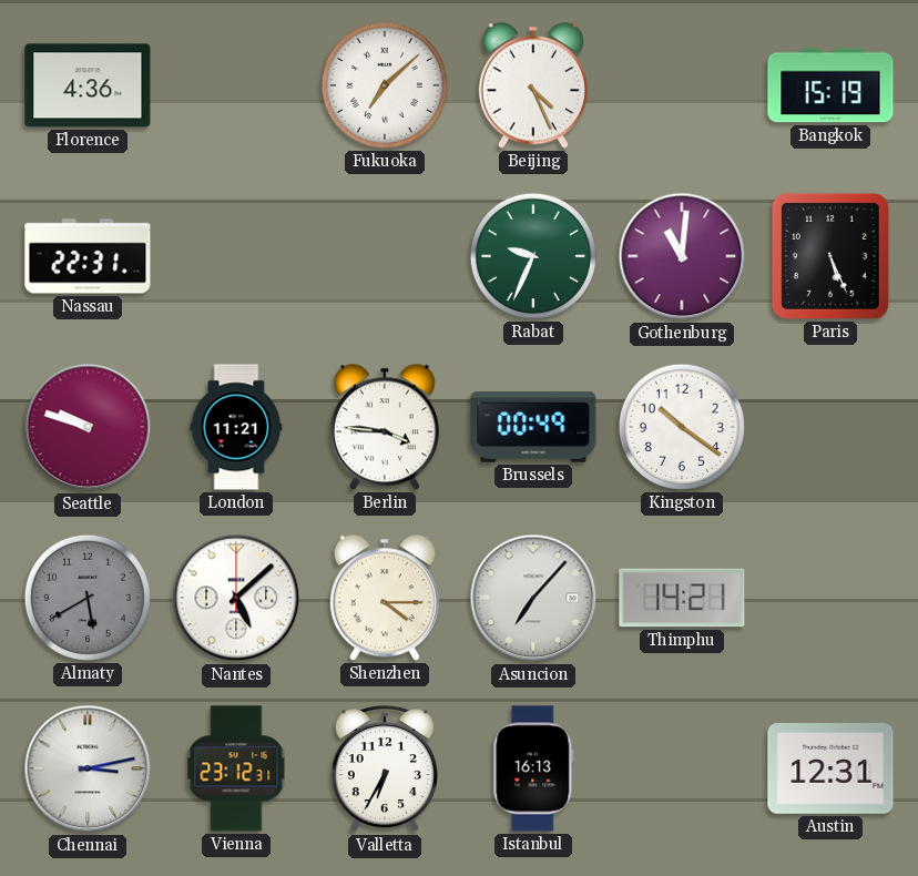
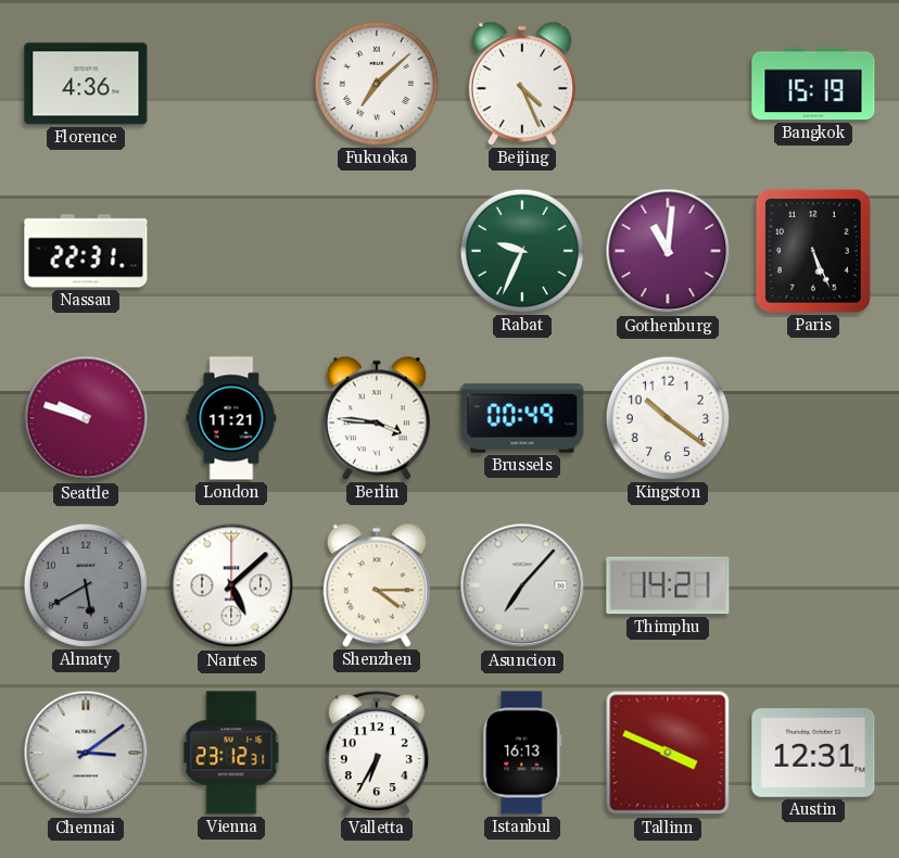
Chennai: 3:13 -> 3:09 (86, 753)
Tallinn: none -> 3:49 (668, 753)
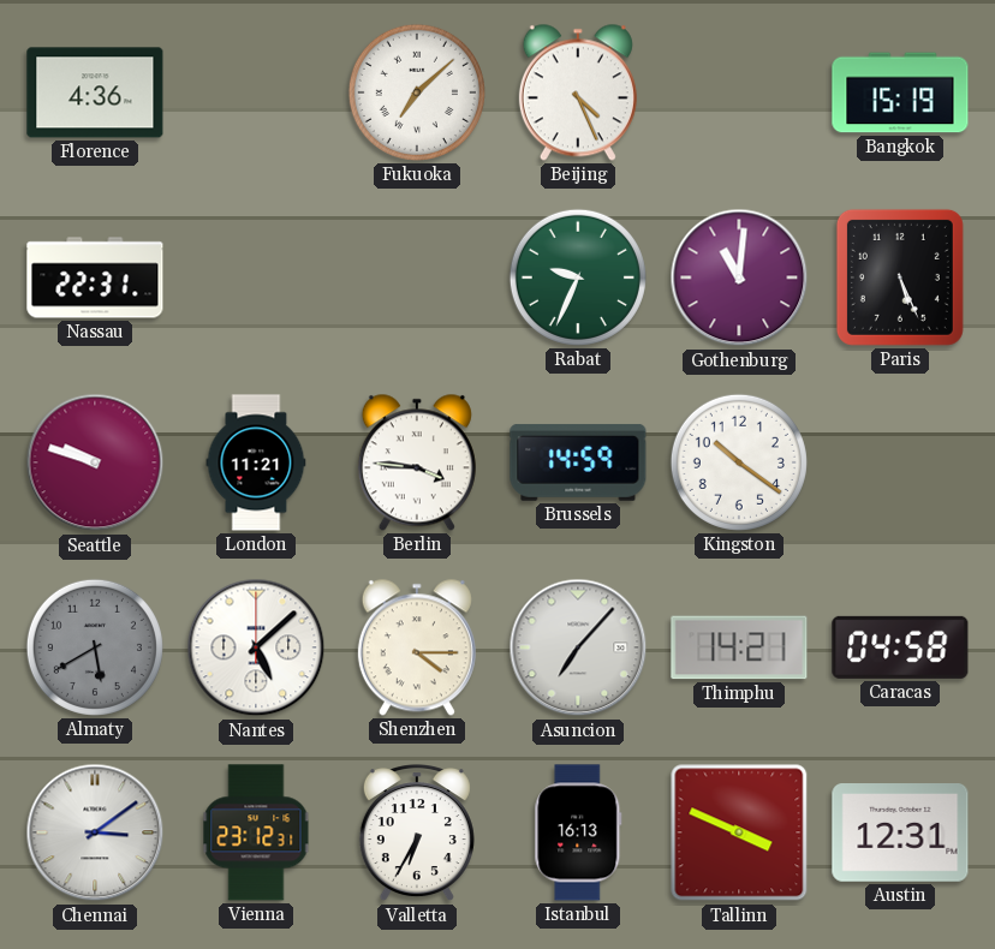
Brussels: 00:49 -> 14:59 (578, 462)
Caracas: none -> 04:58 (900, 647)
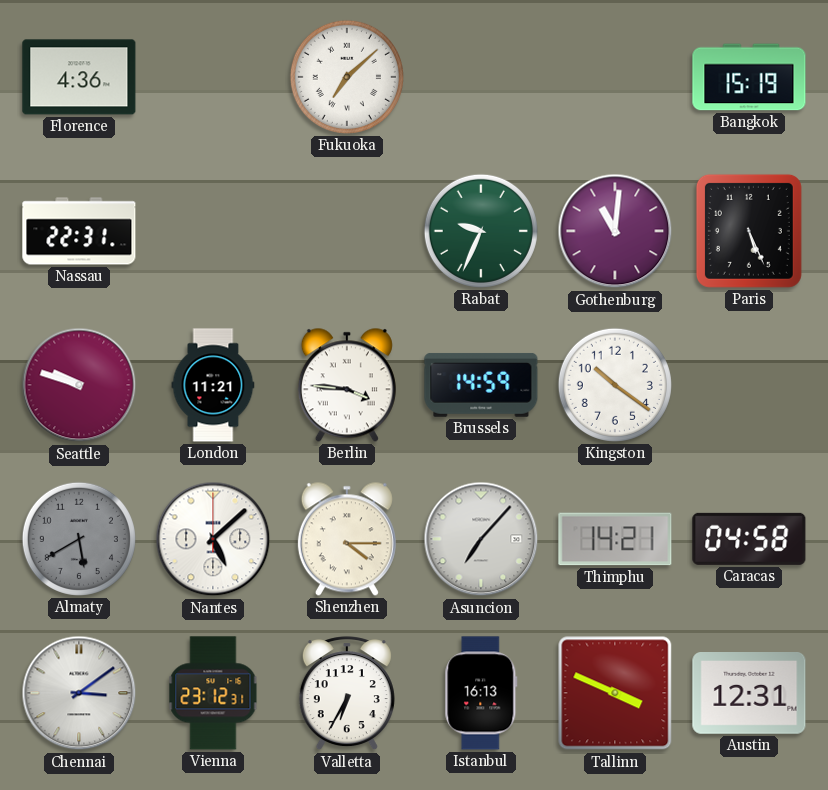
Beijing: 4:26 -> none (578, 92)
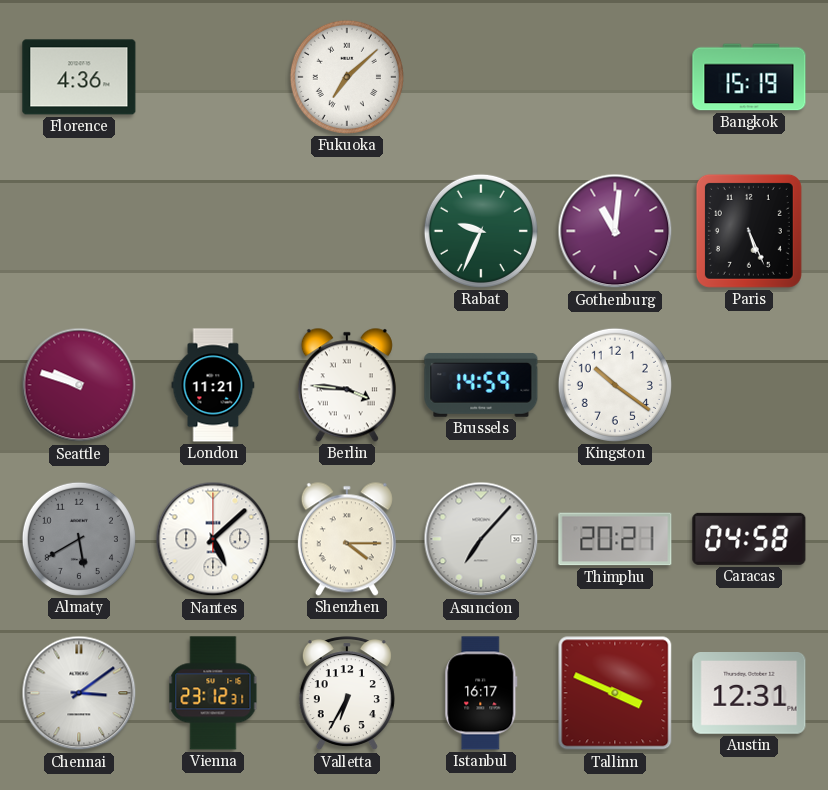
Nassau: 22:31 -> none (79, 231)
Thimphu: 14:21 -> 20:21 (615, 539)
Istanbul: 16:13 -> 16:17 (481, 693)
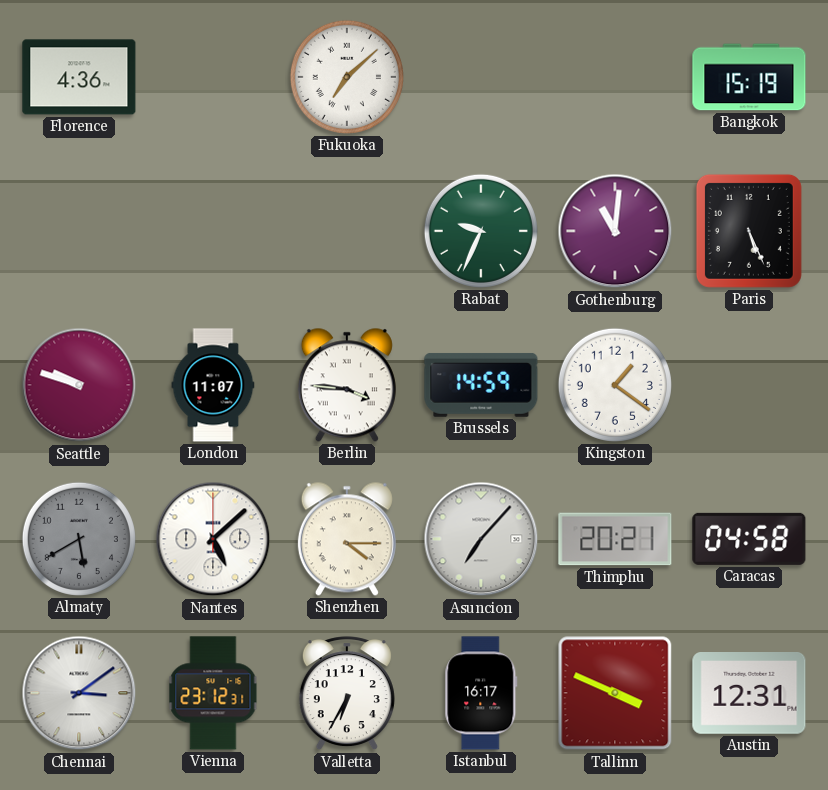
London: 11:21 -> 11:07 (213, 385)
Kingston: 10:21 -> 1:21 (615, 385)
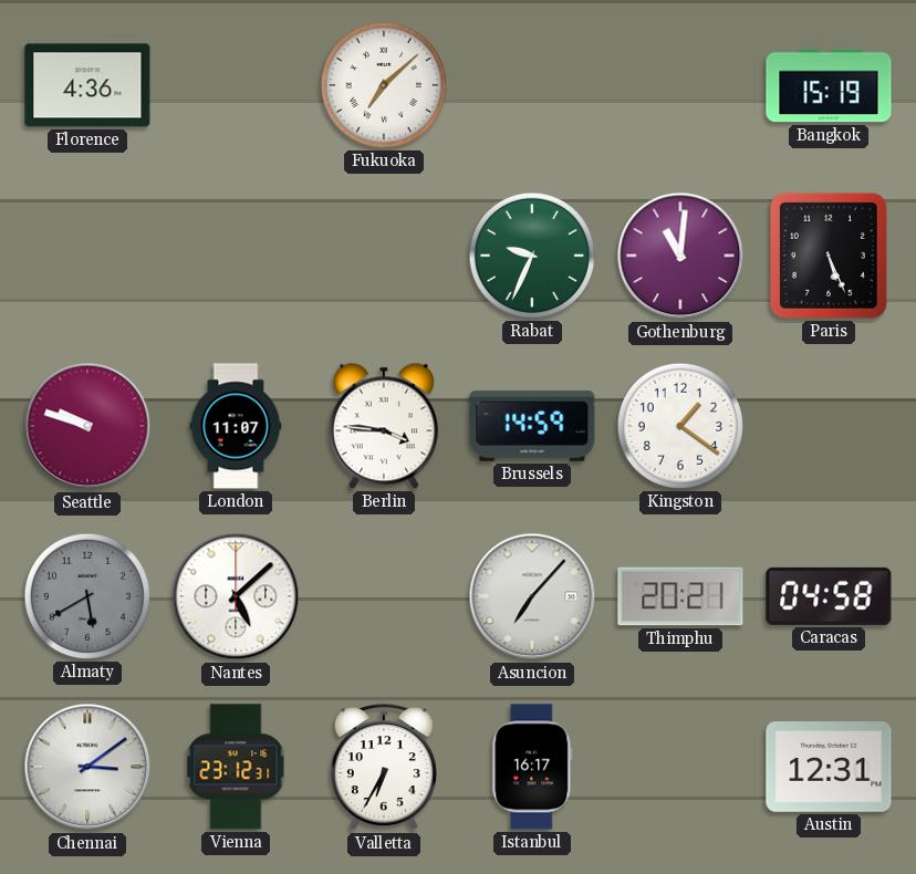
Shenzhen: 4:15 -> none (347, 539)
Tallinn: 3:49 -> none (615, 693)
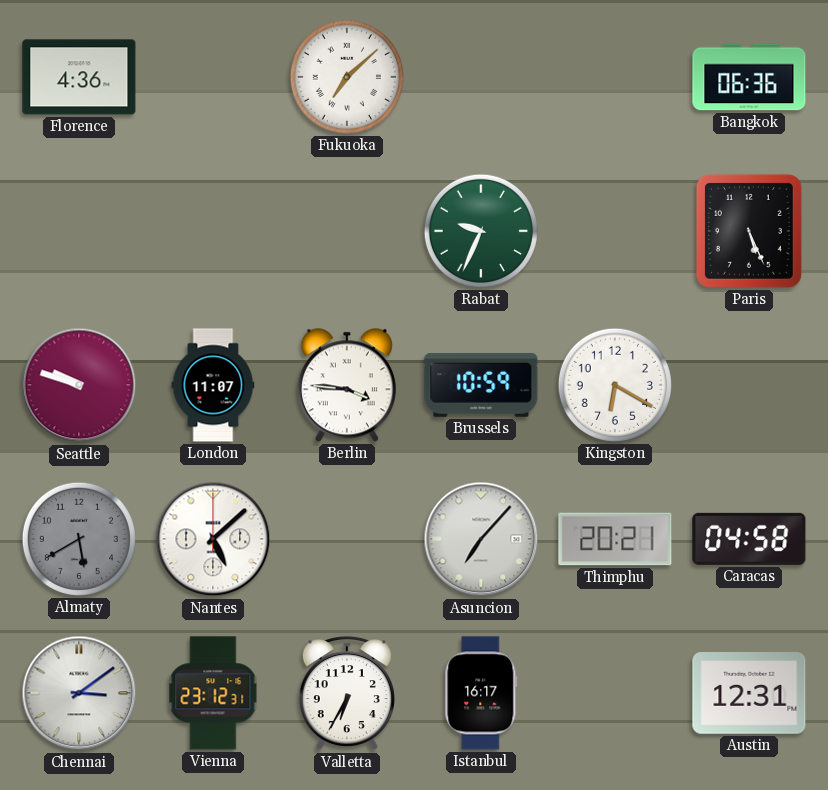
Bangkok: 15:19 -> 06:36 (749, 77)
Gothenburg: 11:01 -> none (680, 256)
Brussels: 14:59 -> 10:59 (481, 385)
Kingston: 1:21 -> 6:20 (615, 385)
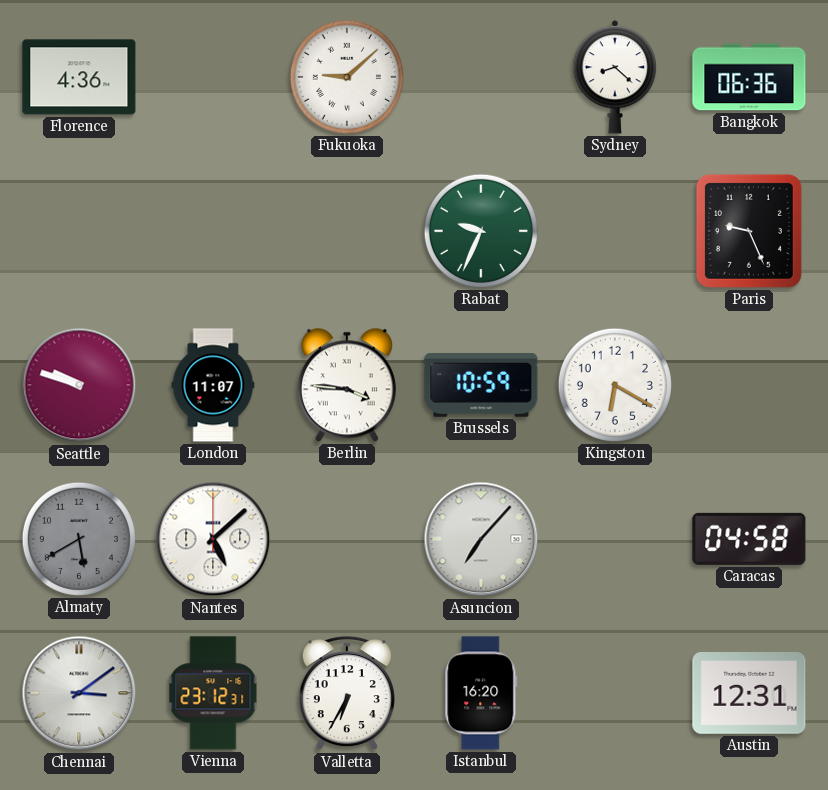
Fukuoka: 7:08 -> 9:08 (347, 77)
Sydney: none -> 8:22 (615, 78)
Paris: 5:26 -> 9:26 (749, 231)
Thimphu: 20:21 -> none (615, 539)
Istanbul: 16:17 -> 16:20 (481, 693)
